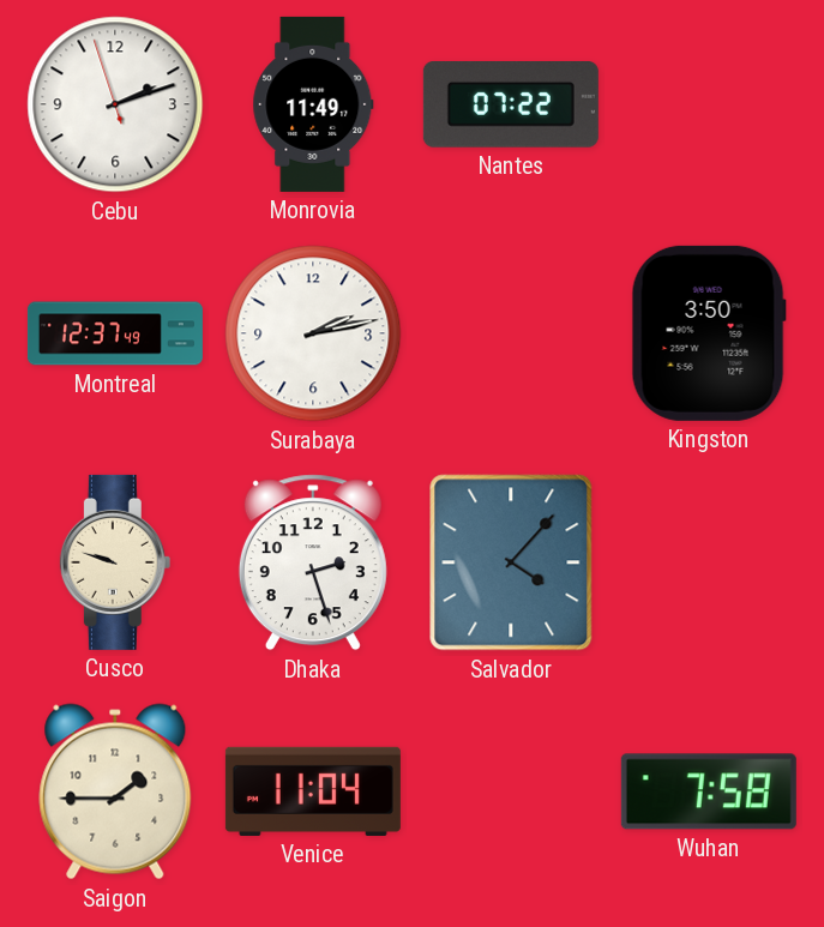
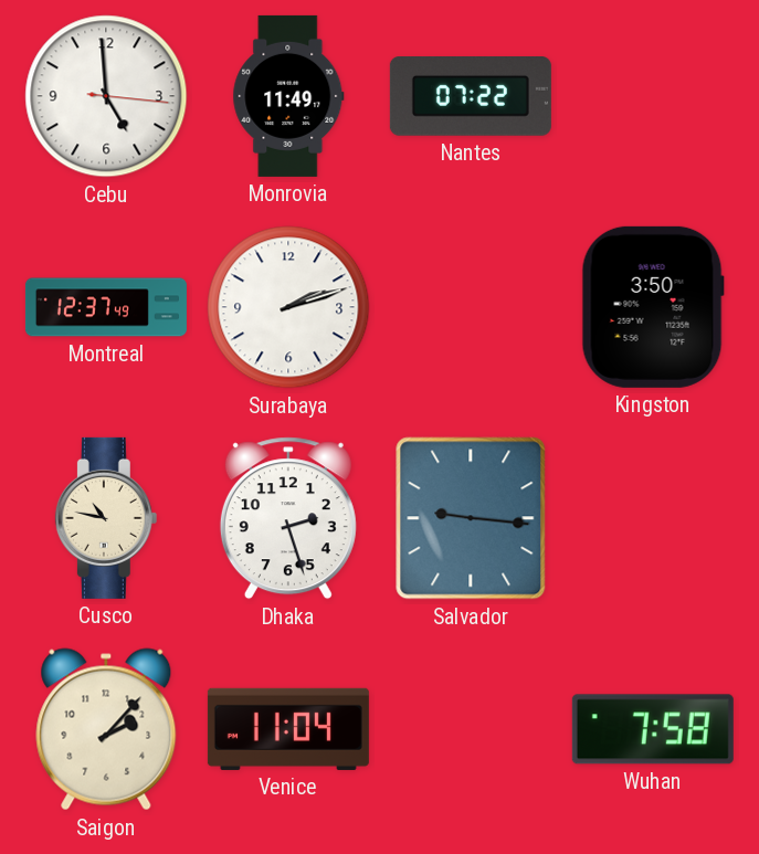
Cebu: 2:11 -> 4:59 (106, 96)
Surabaya: 2:13 -> 2:12 (288, 307)
Cusco: 9:48 -> 10:47 (106, 518)
Salvador: 4:07 -> 9:16 (471, 518)
Saigon: 1:45 -> 2:07 (106, 729)
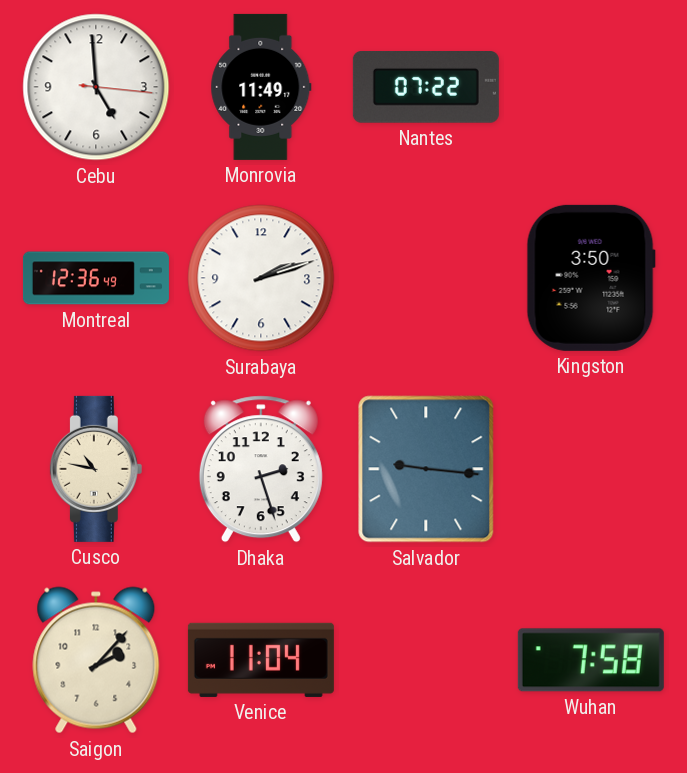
Montreal: 12:37 -> 12:36 (96, 278)
